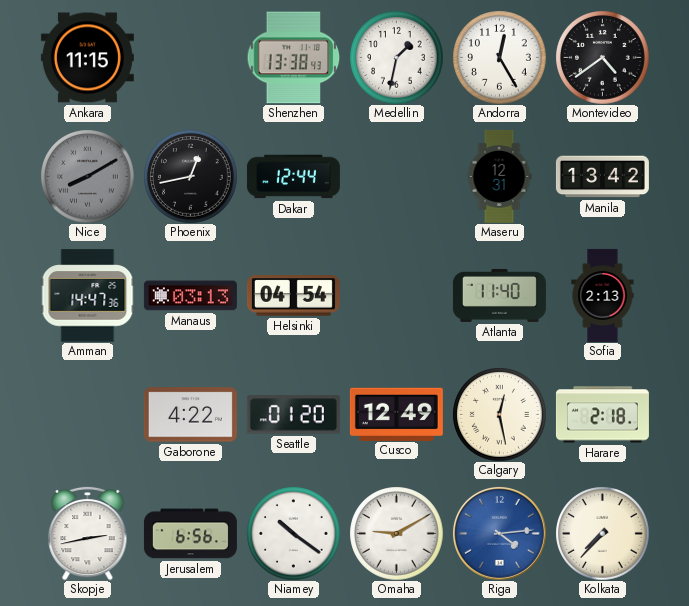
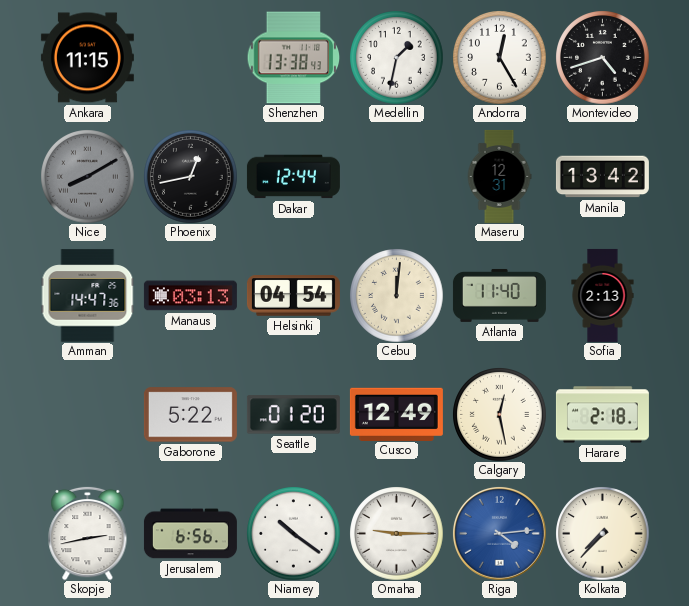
Montevideo: 4:39 -> 4:42 (602, 57)
Cebu: none -> 12:01 (396, 295)
Gaborone: 4:22 -> 5:22 (190, 415)
Omaha: 9:10 -> 9:15 (396, 533)
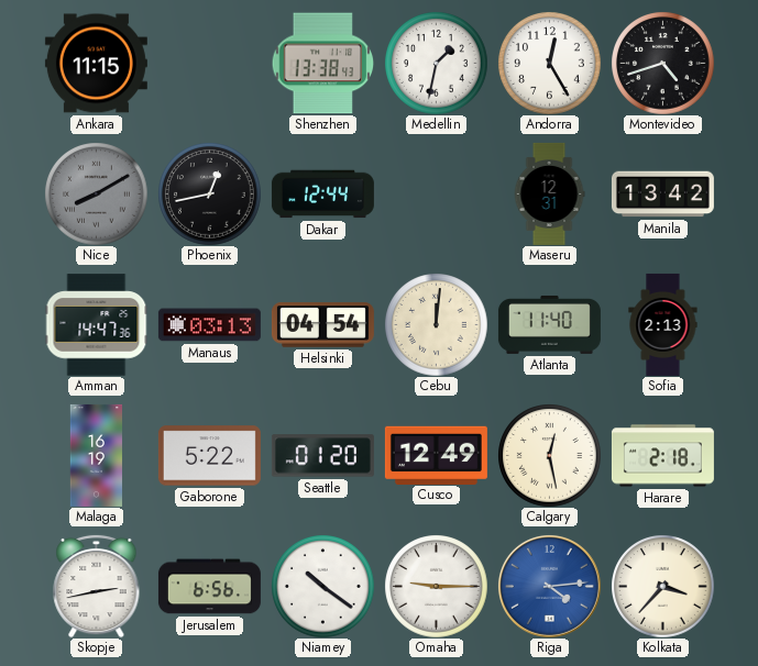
Malaga: none -> 16:19 (97, 455)
Kolkata: 7:37 -> 3:37 (662, 586)
